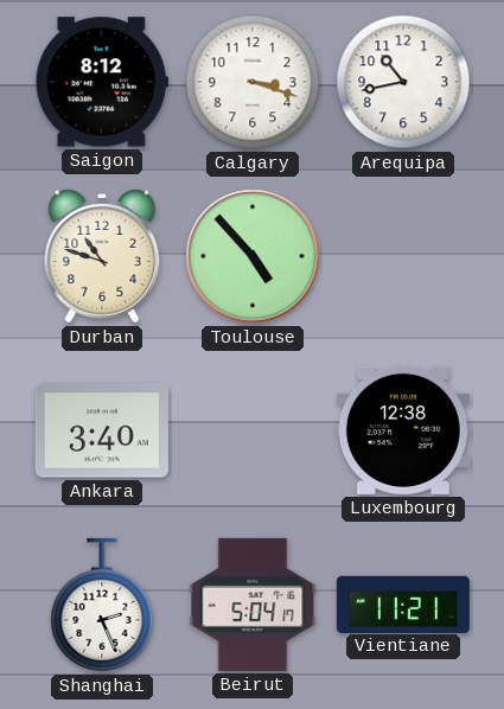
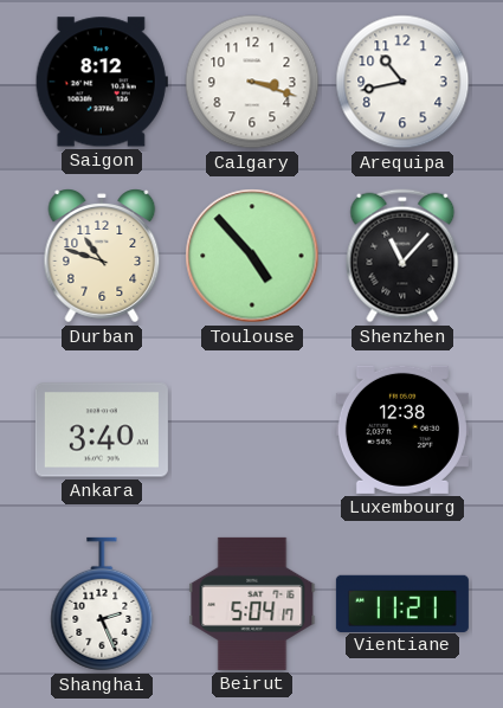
Shenzhen: none -> 11:07 (402, 256)
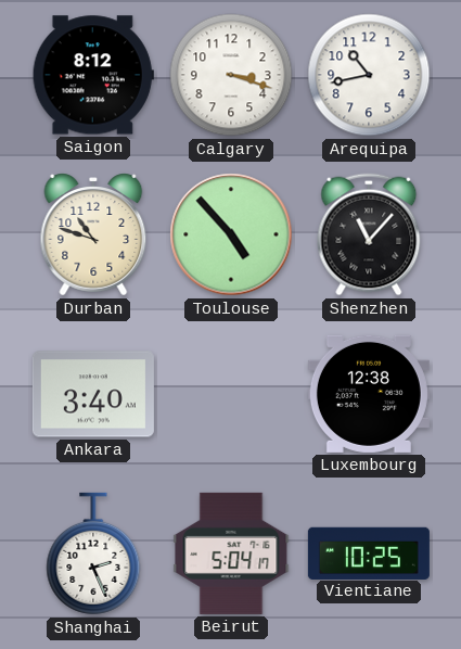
Vientiane: 11:21 -> 10:25 (369, 552)
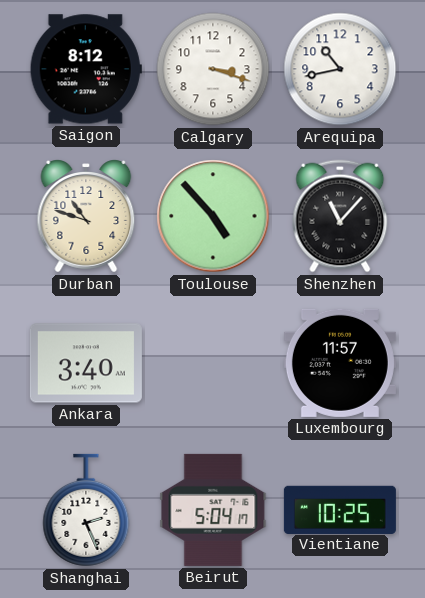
Luxembourg: 12:38 -> 11:57 (340, 363)
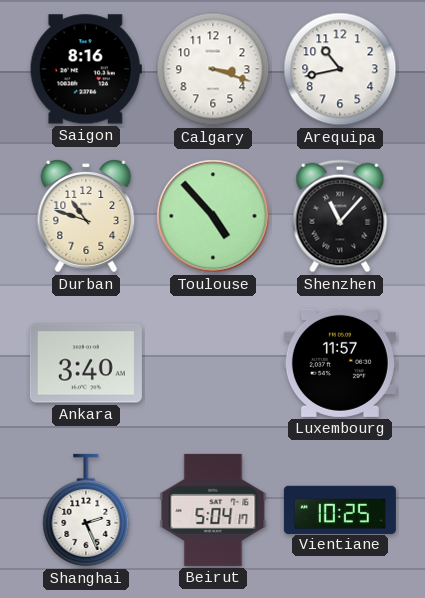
Saigon: 8:12 -> 8:16 (86, 69)
